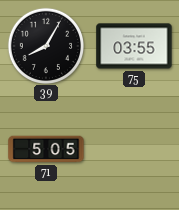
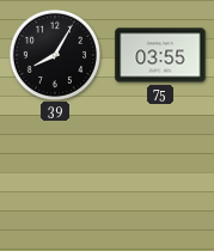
71: 5:05 -> none (46, 149)
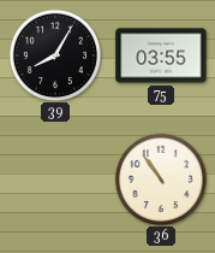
36: none -> 10:54 (160, 178)
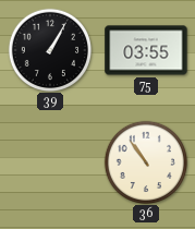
39: 8:05 -> 1:05 (49, 49)
